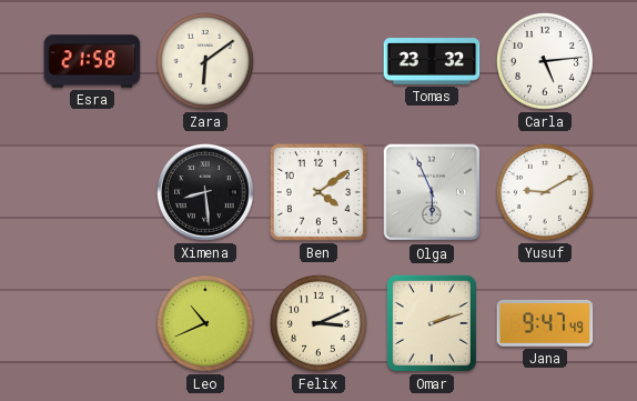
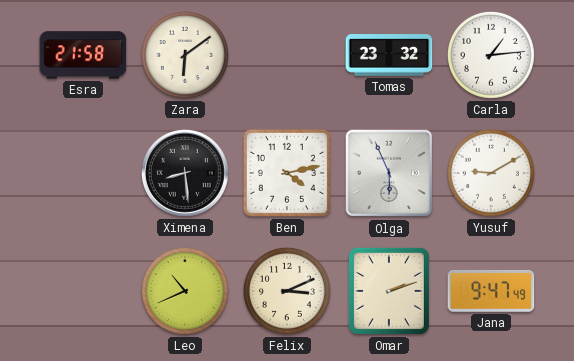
Carla: 5:14 -> 1:14 (491, 55)
Ben: 4:09 -> 4:13 (287, 173)
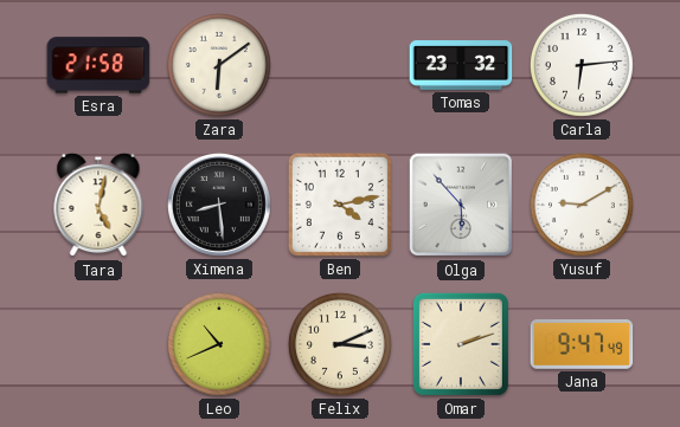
Carla: 1:14 -> 6:14 (582, 65)
Tara: none -> 5:02 (98, 205)
Olga: 5:56 -> 5:53 (461, 205)
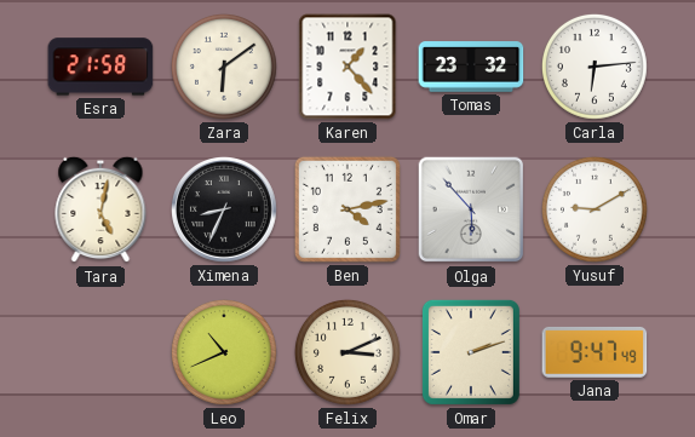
Karen: none -> 1:23 (347, 67)
Ximena: 8:29 -> 8:34 (225, 211)
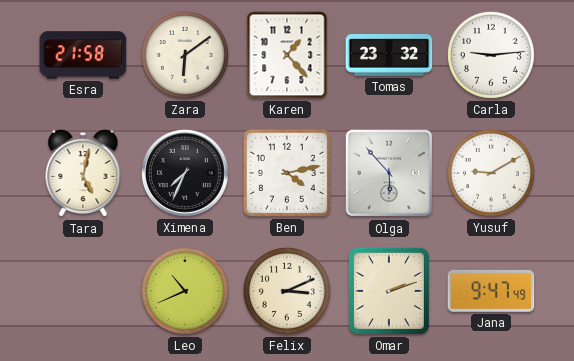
Carla: 6:14 -> 9:14 (491, 55)
Ximena: 8:34 -> 7:34 (186, 174)
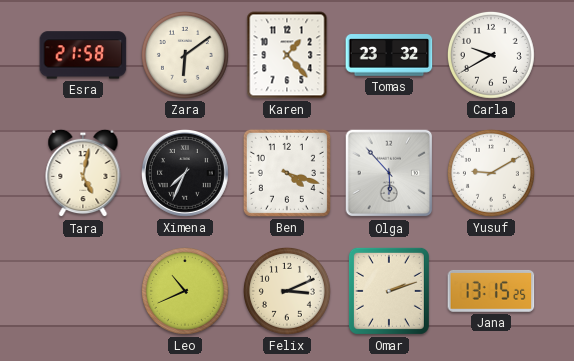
Carla: 9:14 -> 9:40 (491, 55)
Ben: 4:13 -> 4:18 (287, 173)
Jana: 9:47 -> 13:15 (491, 291)
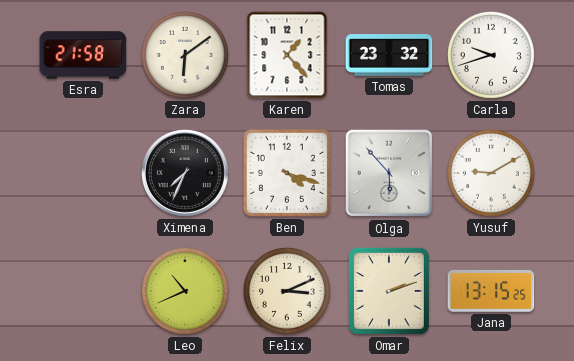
Carla: 9:40 -> 9:42 (491, 55)
Tara: 5:02 -> none (83, 173)
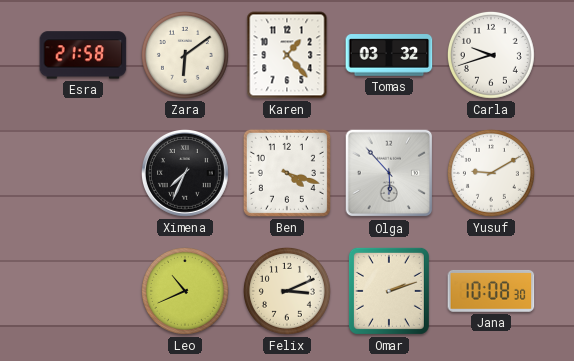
Tomas: 23:32 -> 03:32 (389, 55)
Jana: 13:15 -> 10:08 (491, 291)
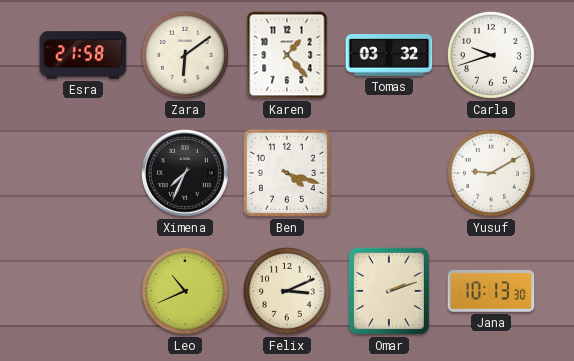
Olga: 5:53 -> none (389, 173)
Jana: 10:08 -> 10:13 (491, 291)
